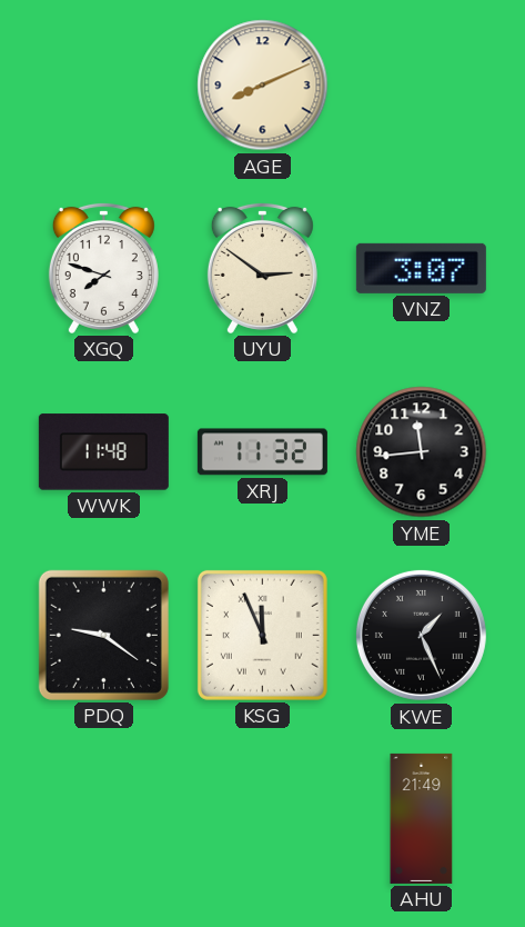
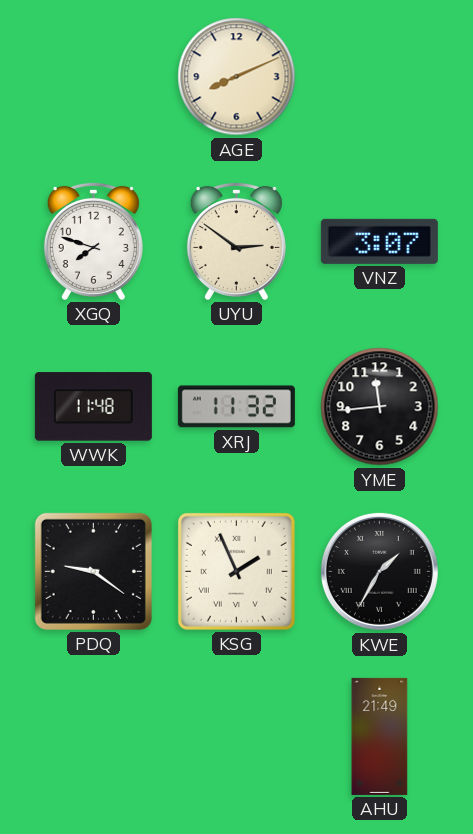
KSG: 11:56 -> 1:56 (236, 571)
KWE: 1:26 -> 1:35 (379, 571)
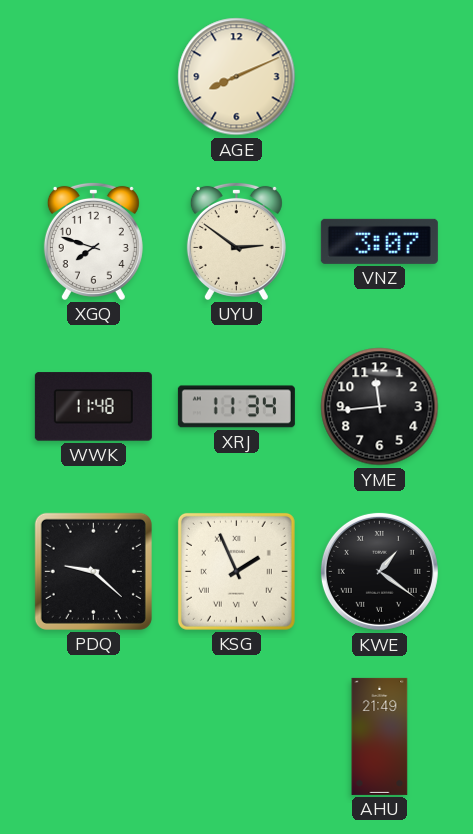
XRJ: 11:32 -> 11:34 (236, 407)
PDQ: 9:21 -> 9:22 (93, 571)
KWE: 1:35 -> 1:21 (379, 571)
